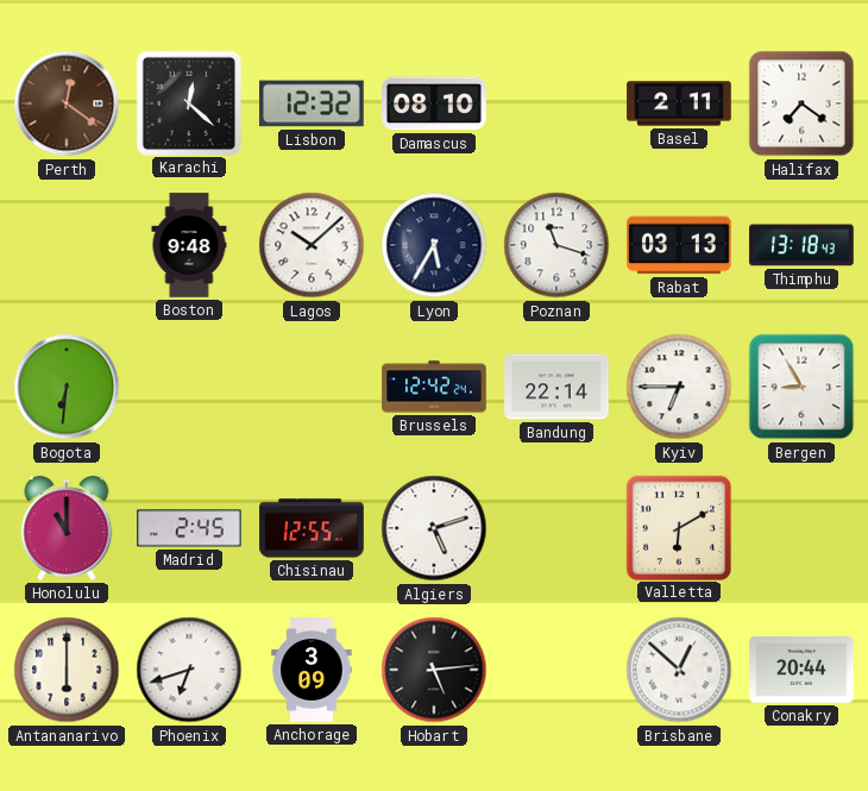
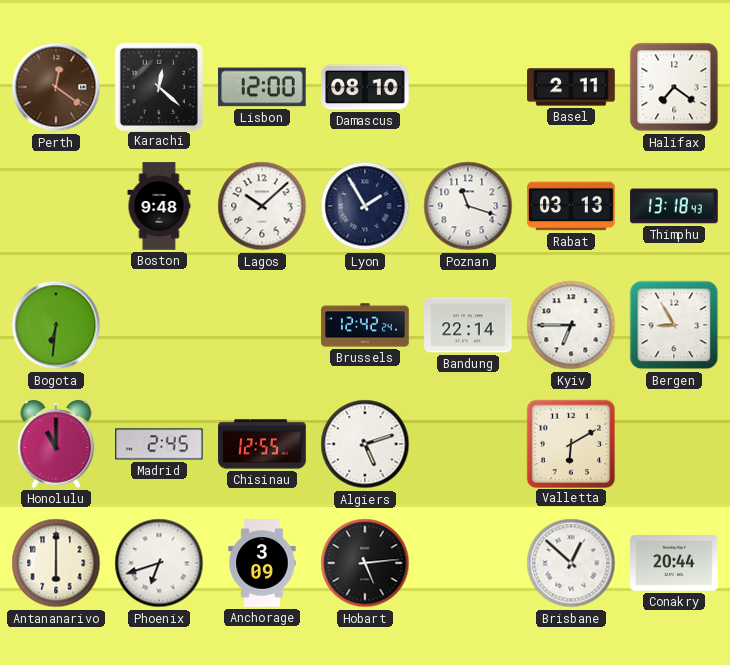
Lisbon: 12:32 -> 12:00 (262, 87)
Lyon: 5:35 -> 1:55 (365, 206)
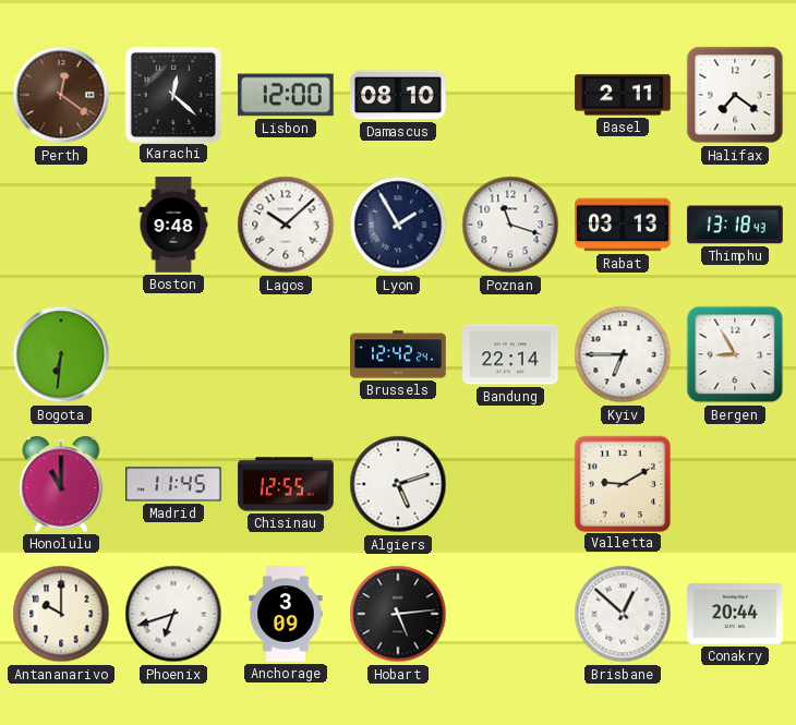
Madrid: 2:45 -> 11:45 (173, 484)
Valletta: 6:10 -> 9:10 (622, 483)
Antananarivo: 6:00 -> 10:00 (61, 614)
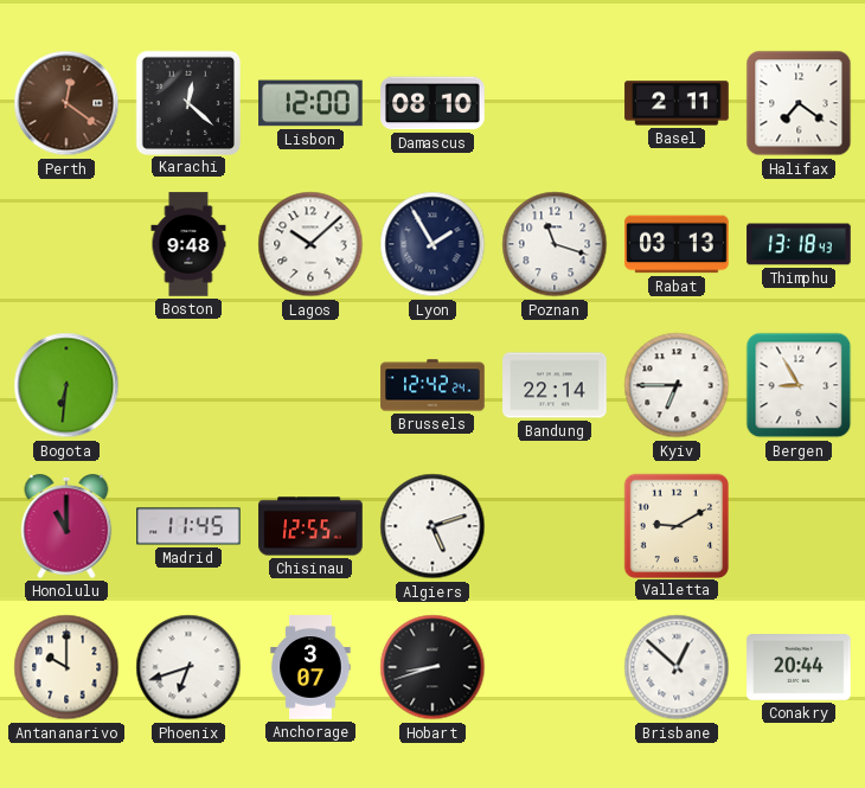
Anchorage: 3:09 -> 3:07 (310, 667)
Hobart: 5:14 -> 8:42 (432, 667)
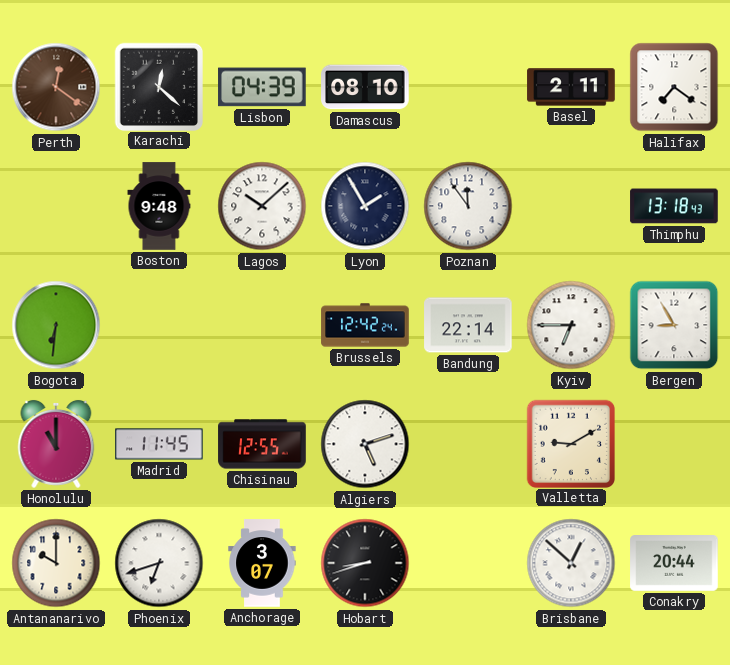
Lisbon: 12:00 -> 04:39 (262, 87)
Poznan: 11:18 -> 11:54 (468, 206)
Rabat: 03:13 -> none (677, 244)
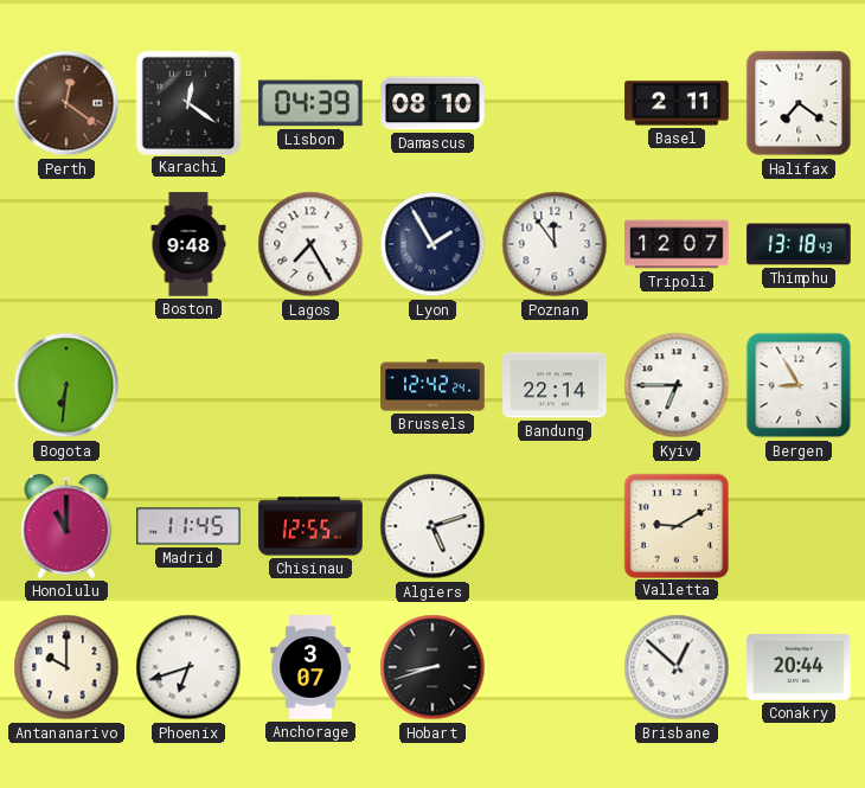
Karachi: 12:22 -> 12:21 (187, 102)
Lagos: 10:08 -> 7:25 (310, 244)
Tripoli: none -> 12:07 (677, 244)
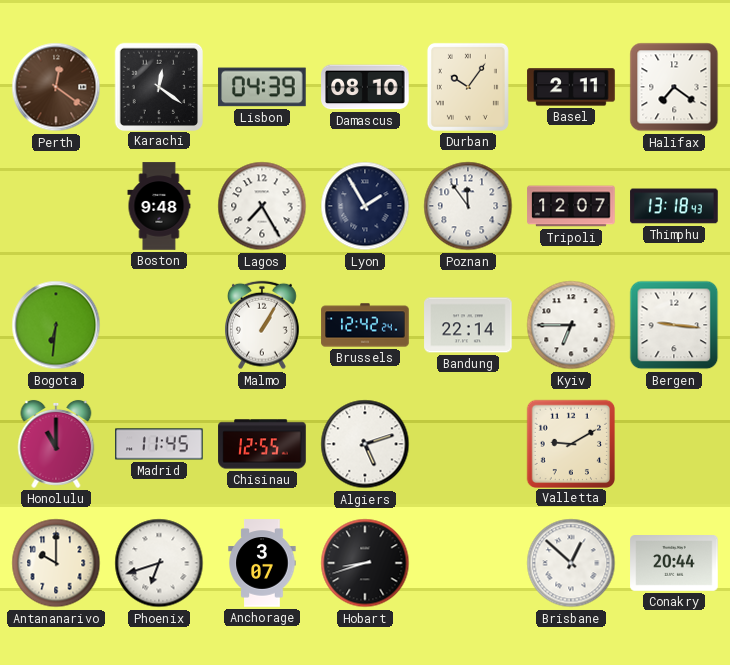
Durban: none -> 10:06 (468, 87)
Malmo: none -> 1:05 (263, 325)
Bergen: 8:55 -> 9:16 (674, 325)
